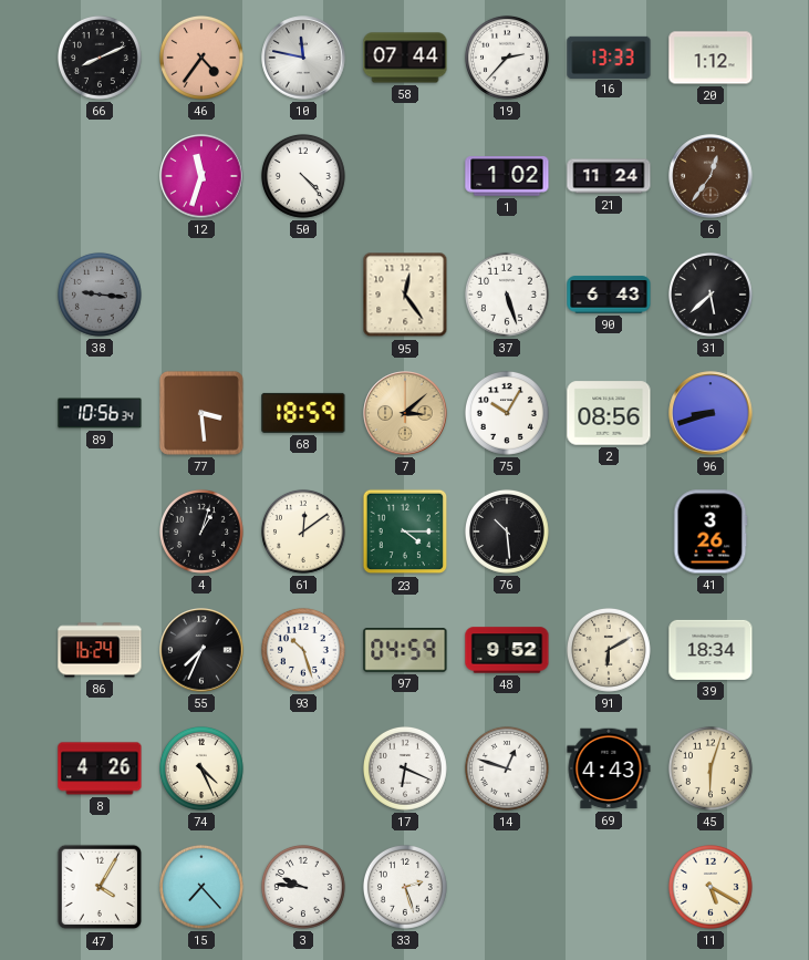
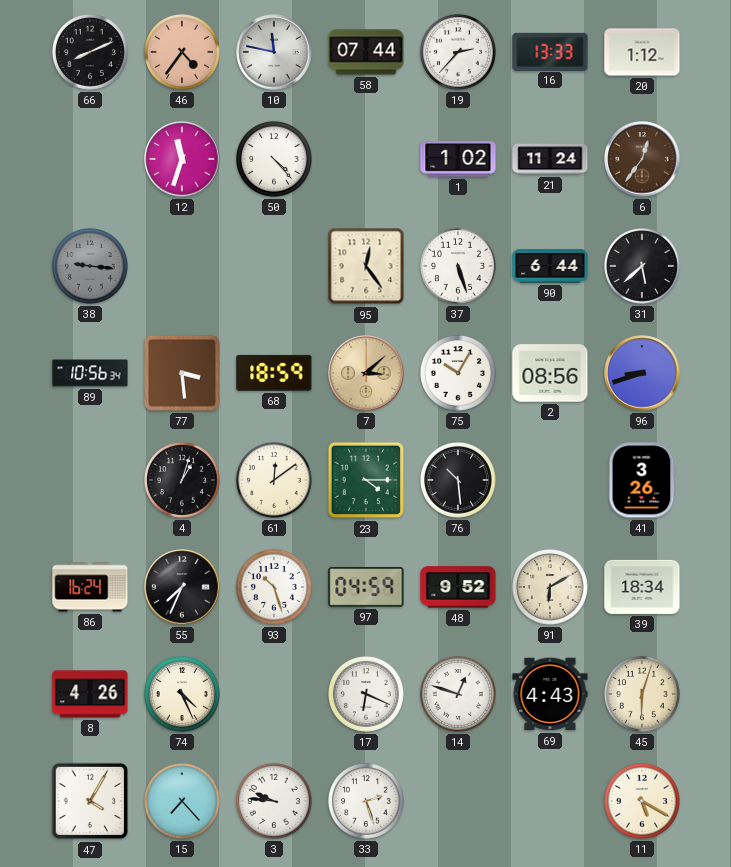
90: 6:43 -> 6:44 (550, 266)
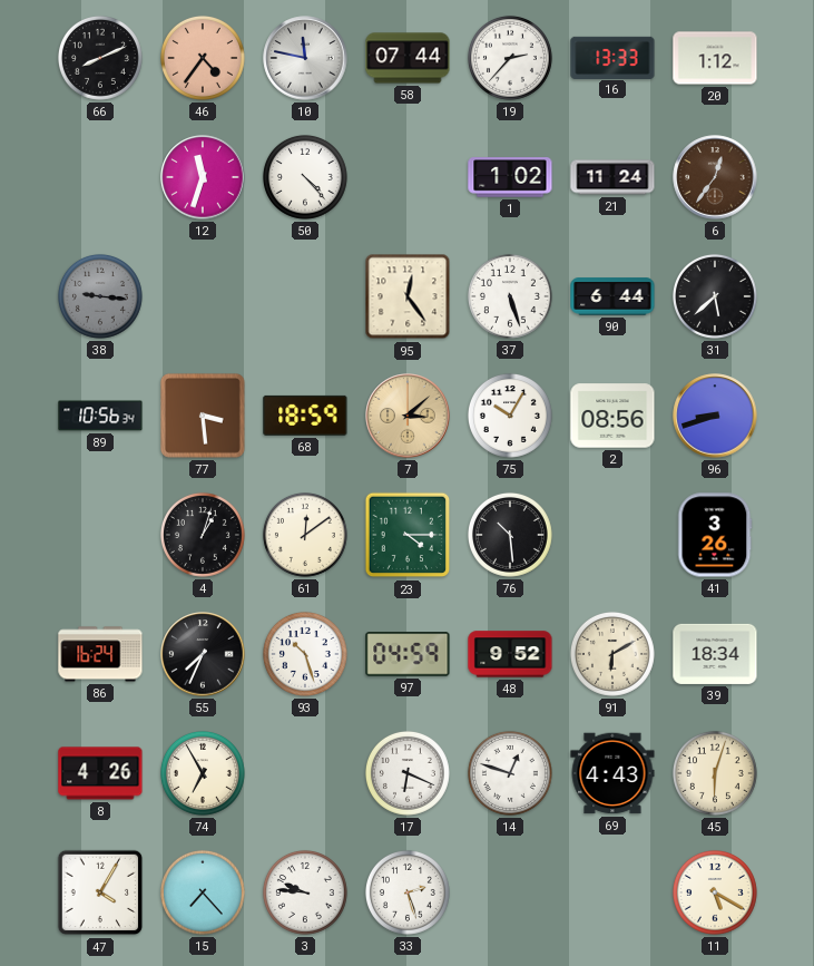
74: 4:26 -> 6:55 (203, 773)
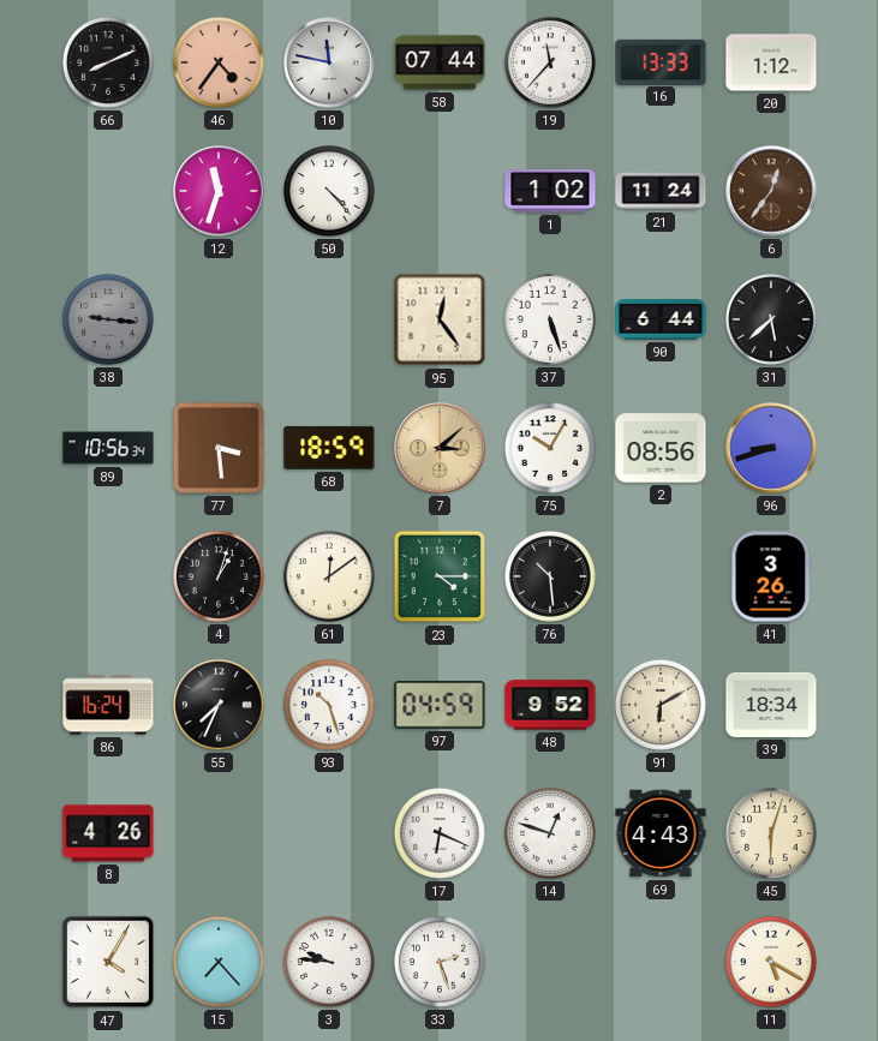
19: 2:37 -> 11:37 (550, 62)
74: 6:55 -> none (203, 773)
